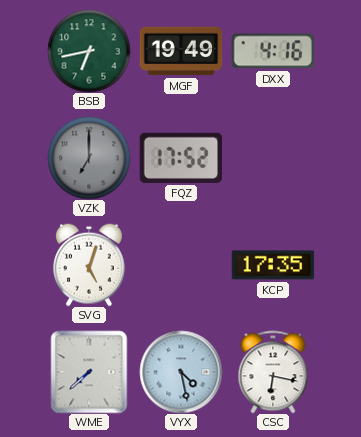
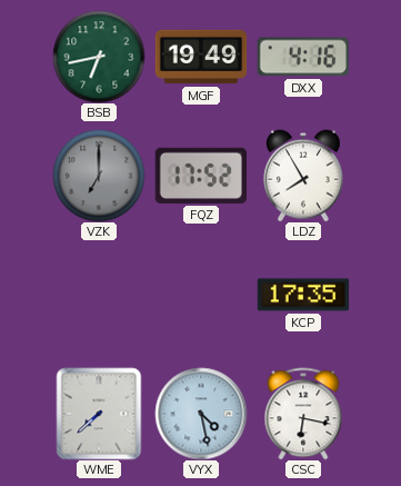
LDZ: none -> 7:55 (303, 176)
SVG: 5:03 -> none (89, 265)
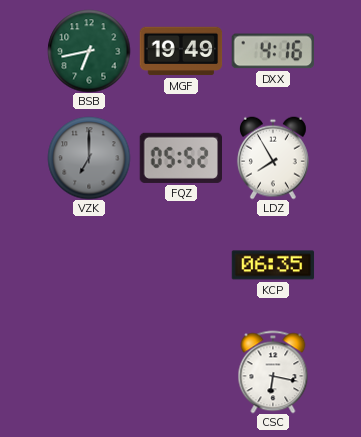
FQZ: 17:52 -> 05:52 (180, 158)
KCP: 17:35 -> 06:35 (273, 265)
WME: 7:38 -> none (99, 414)
VYX: 4:28 -> none (201, 414)
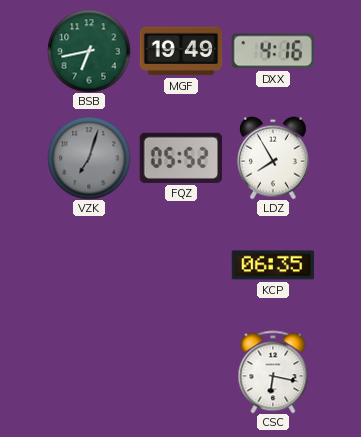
VZK: 7:00 -> 7:03 (89, 158)
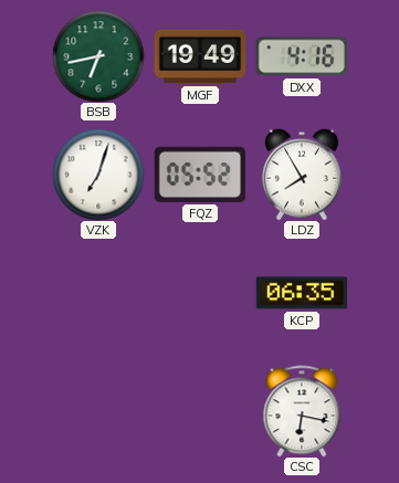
VZK dial: grey -> white (98, 175)
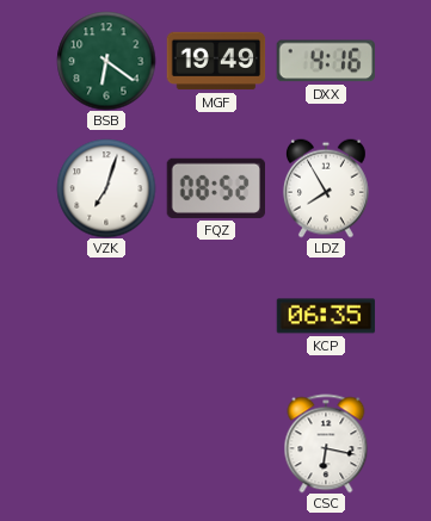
BSB: 6:43 -> 6:21 (106, 61)
FQZ: 05:52 -> 08:52 (215, 188)
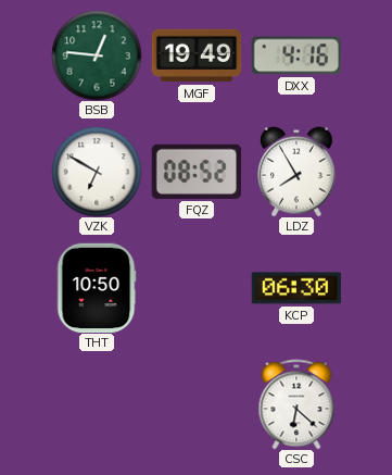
BSB: 6:21 -> 12:46 (97, 55)
VZK: 7:03 -> 6:50 (97, 172)
THT: none -> 10:50 (97, 288)
KCP: 06:35 -> 06:30 (296, 288)
CSC: 6:17 -> 6:22 (296, 404)
